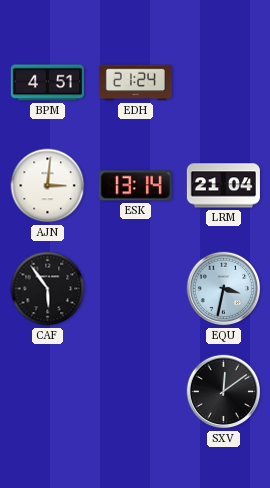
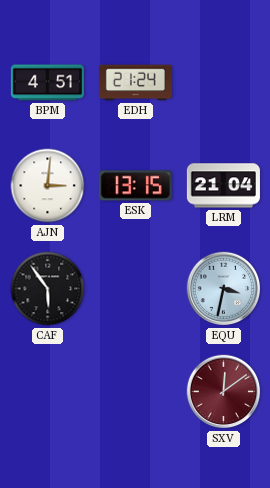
ESK: 13:14 -> 13:15 (135, 186)
SXV dial: black -> burgundy (224, 392)
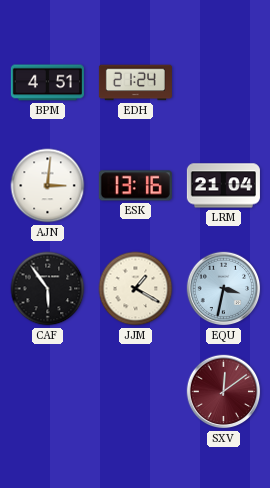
ESK: 13:15 -> 13:16 (135, 186)
JJM: none -> 1:20 (136, 289)
